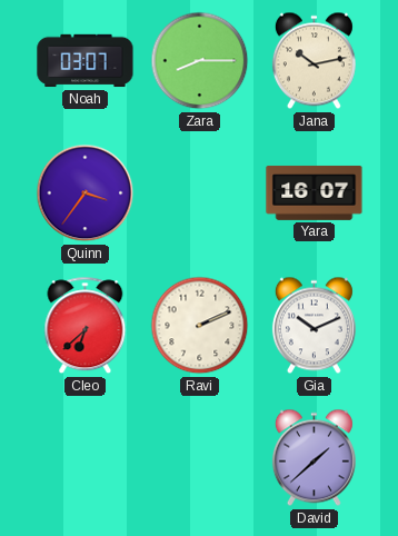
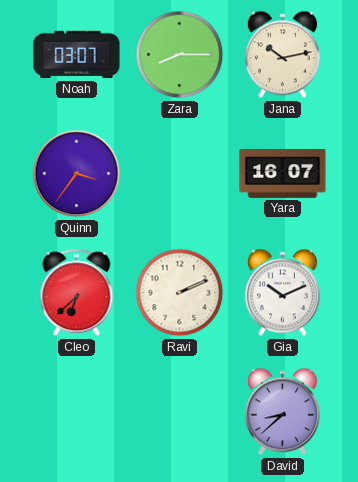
David: 1:38 -> 8:38 (282, 412)
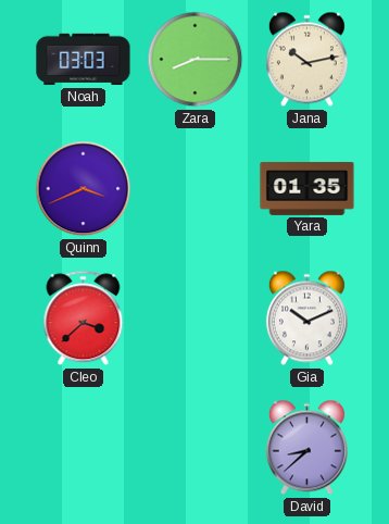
Noah: 03:07 -> 03:03 (84, 60)
Quinn: 3:36 -> 3:41 (84, 189)
Yara: 16:07 -> 01:35 (308, 189)
Cleo: 6:38 -> 3:38 (84, 319)
Ravi: 2:11 -> none (180, 293)
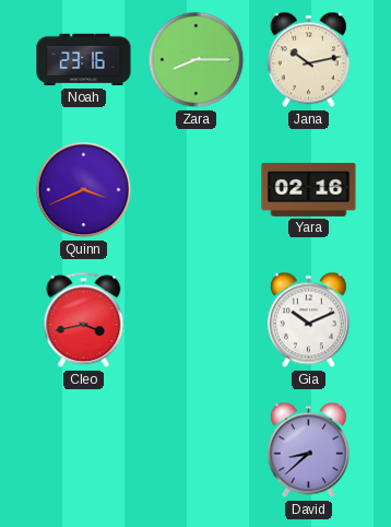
Noah: 03:03 -> 23:16 (84, 60)
Yara: 01:35 -> 02:16 (309, 190)
Cleo: 3:38 -> 3:43 (84, 320)
